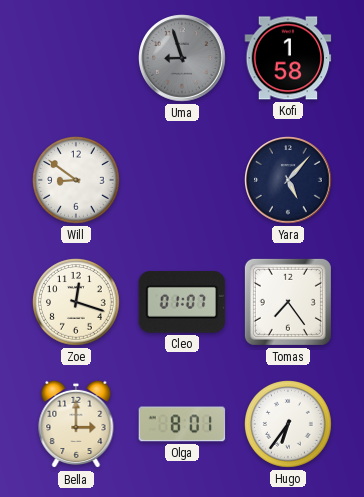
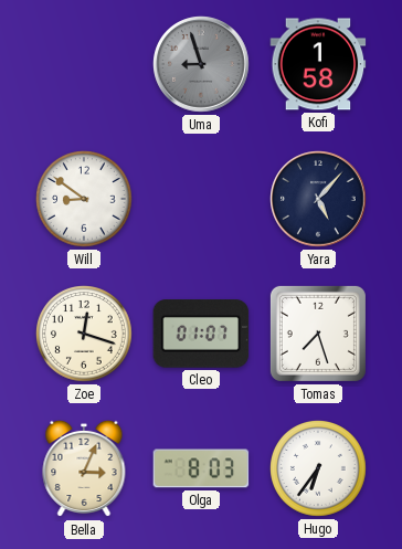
Tomas: 7:24 -> 7:27 (318, 334)
Bella: 3:00 -> 3:04 (84, 468)
Olga: 8:01 -> 8:03 (201, 468)
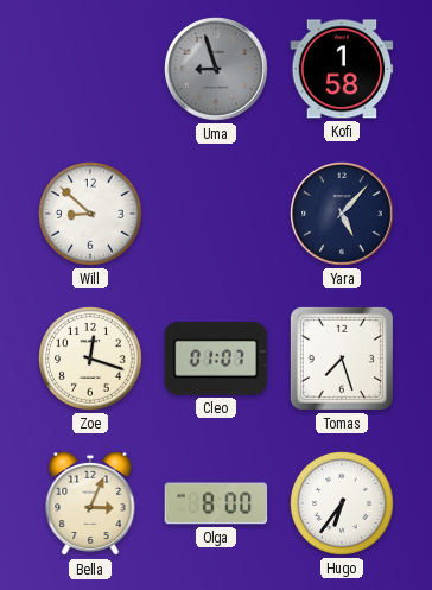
Will: 8:51 -> 8:52 (91, 215)
Olga: 8:03 -> 8:00 (216, 503)
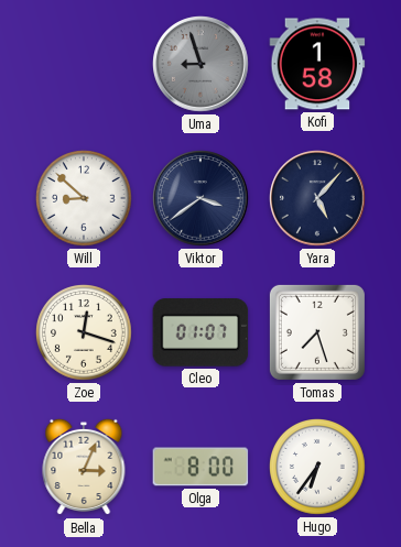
Viktor: none -> 3:39 (201, 198)
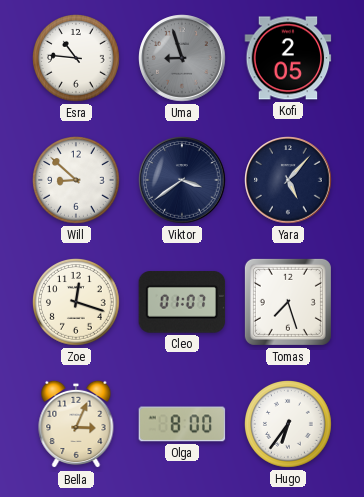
Esra: none -> 10:46 (77, 59)
Kofi: 1:58 -> 2:05 (288, 58)
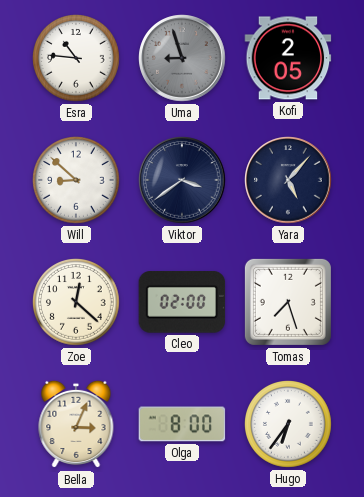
Zoe: 12:18 -> 12:22 (77, 303)
Cleo: 01:07 -> 02:00 (182, 302)
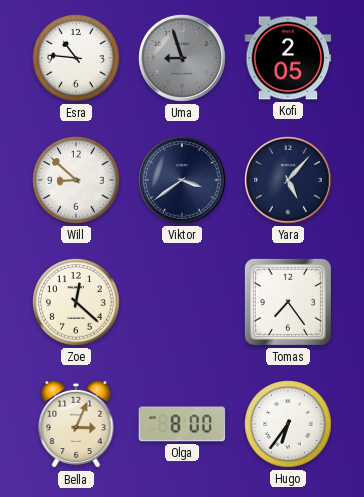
Cleo: 02:00 -> none (182, 302)
Tomas: 7:27 -> 7:24 (288, 302)
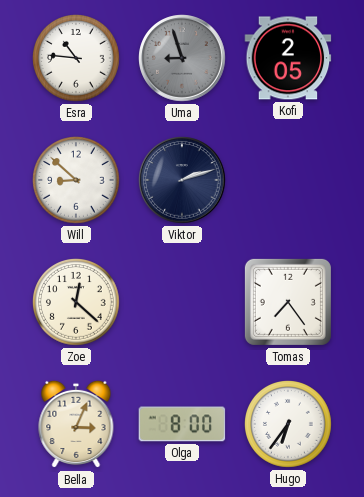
Viktor: 3:39 -> 2:12 (182, 180)
Yara: 5:07 -> none (288, 180)
